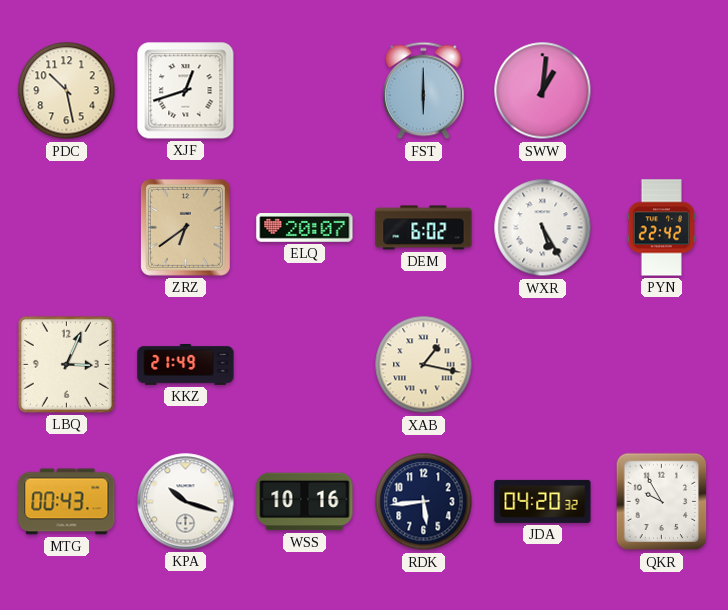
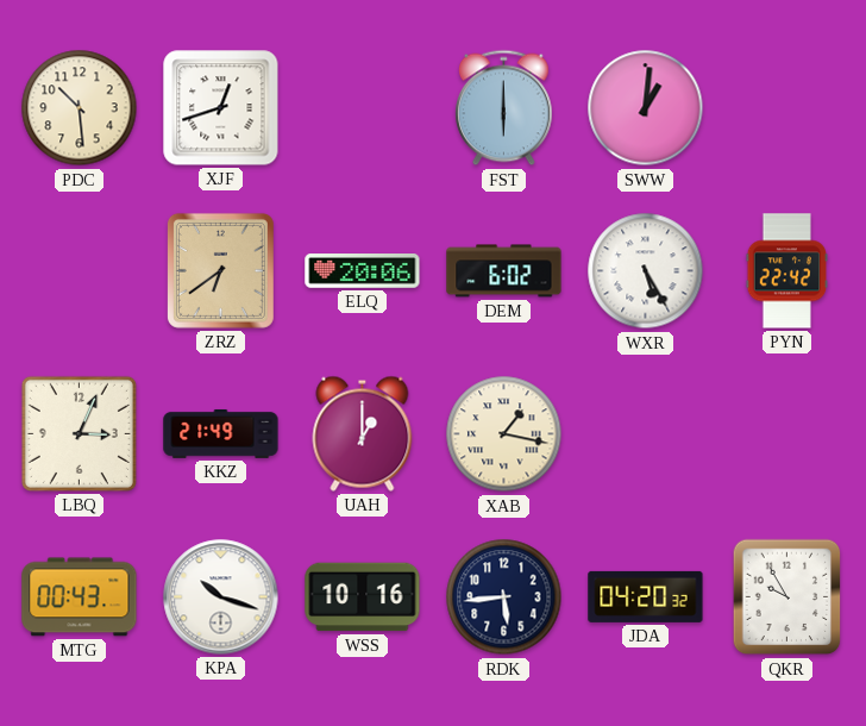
PDC: 10:28 -> 10:29 (80, 108)
ELQ: 20:07 -> 20:06 (363, 271)
UAH: none -> 1:00 (363, 433)
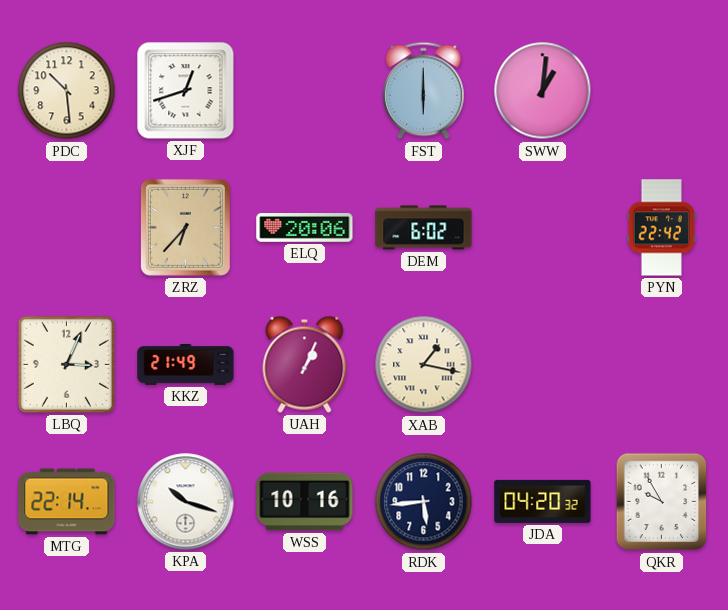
ZRZ: 6:39 -> 6:37 (185, 227)
WXR: 5:25 -> none (646, 271)
UAH: 1:00 -> 1:04 (305, 364)
MTG: 00:43 -> 22:14 (67, 502)
